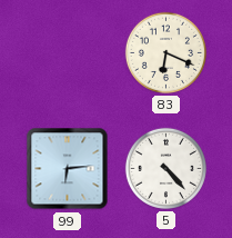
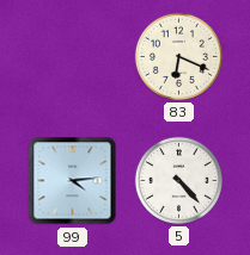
99: 6:14 -> 4:14 (73, 181)
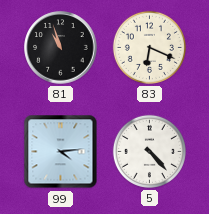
81: none -> 10:57 (61, 48)
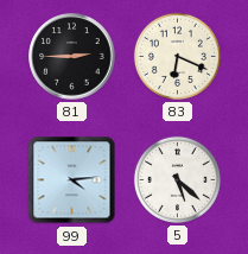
81: 10:57 -> 2:45 (72, 57)
5: 4:23 -> 5:22 (177, 179)
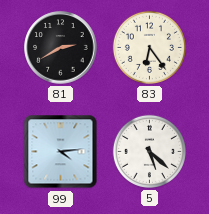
81: 2:45 -> 2:40 (61, 48)
83: 6:19 -> 6:24 (149, 47)
